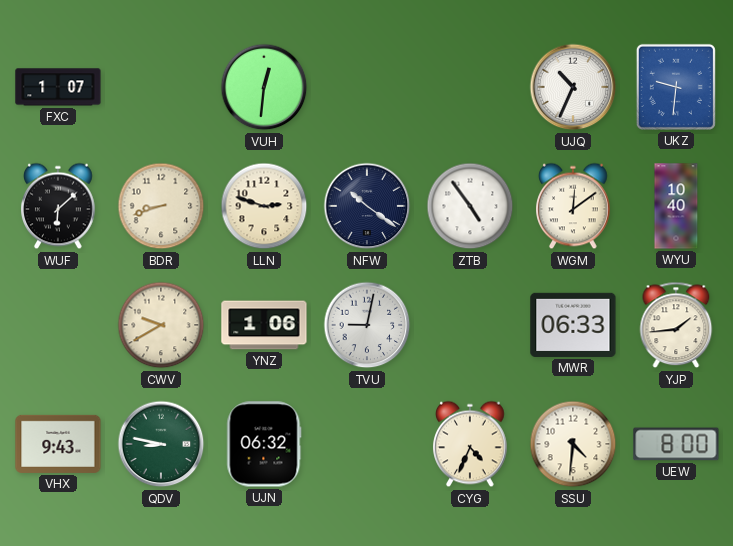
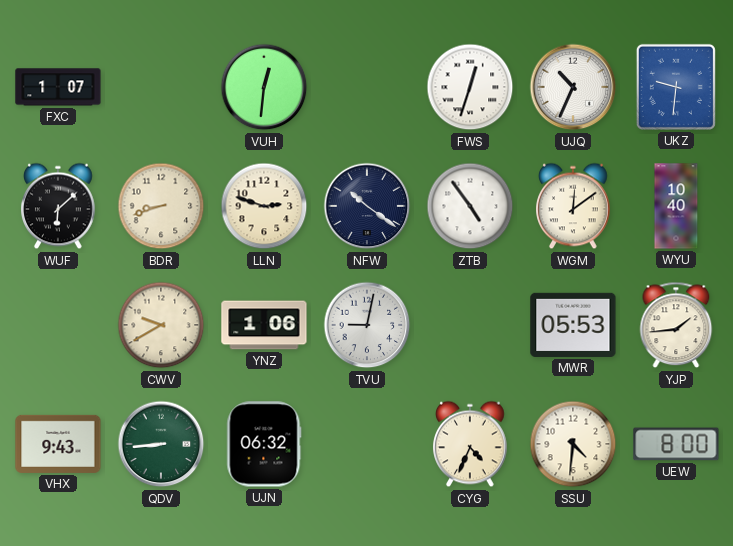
FWS: none -> 12:33 (470, 87)
MWR: 06:33 -> 05:53 (573, 325)
QDV: 8:47 -> 8:44 (161, 444)
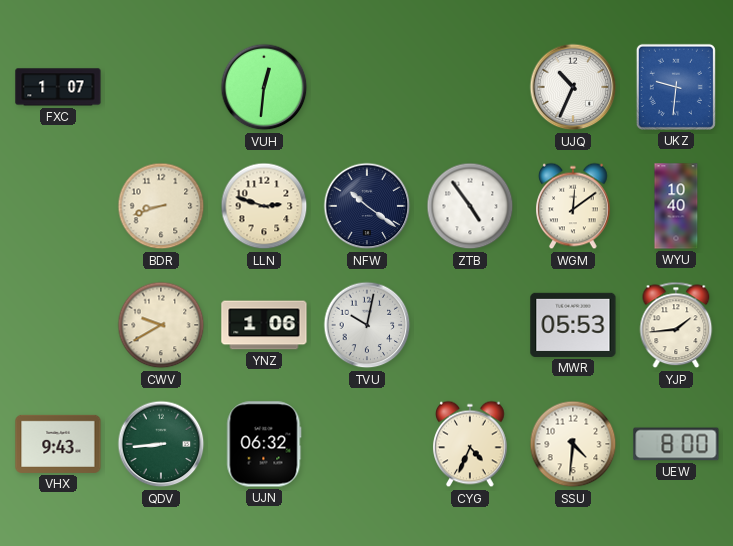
FWS: 12:33 -> none (470, 87)
WUF: 6:08 -> none (59, 206)
TVU: 9:02 -> 10:02 (367, 325)
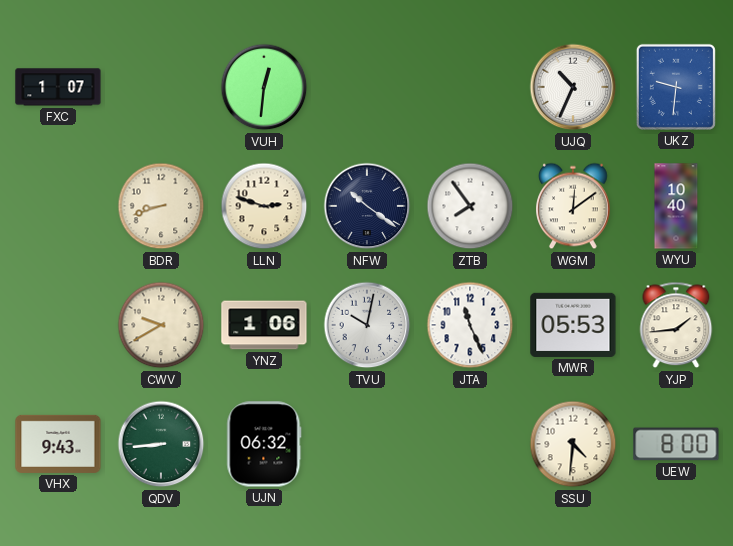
ZTB: 4:54 -> 7:54 (470, 206)
JTA: none -> 11:26 (470, 325)
CYG: 4:34 -> none (471, 444)
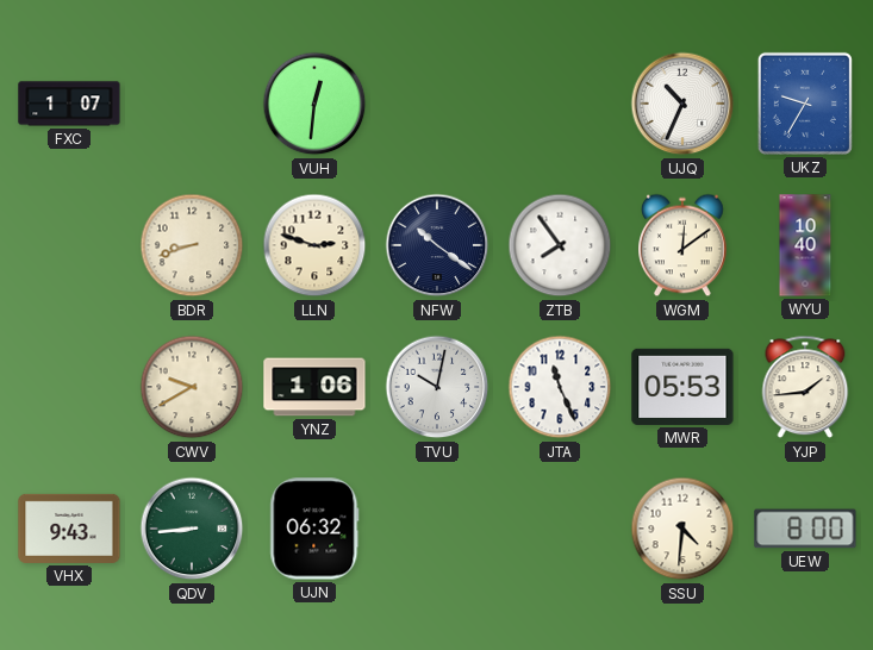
UKZ: 9:31 -> 9:35 (805, 104)
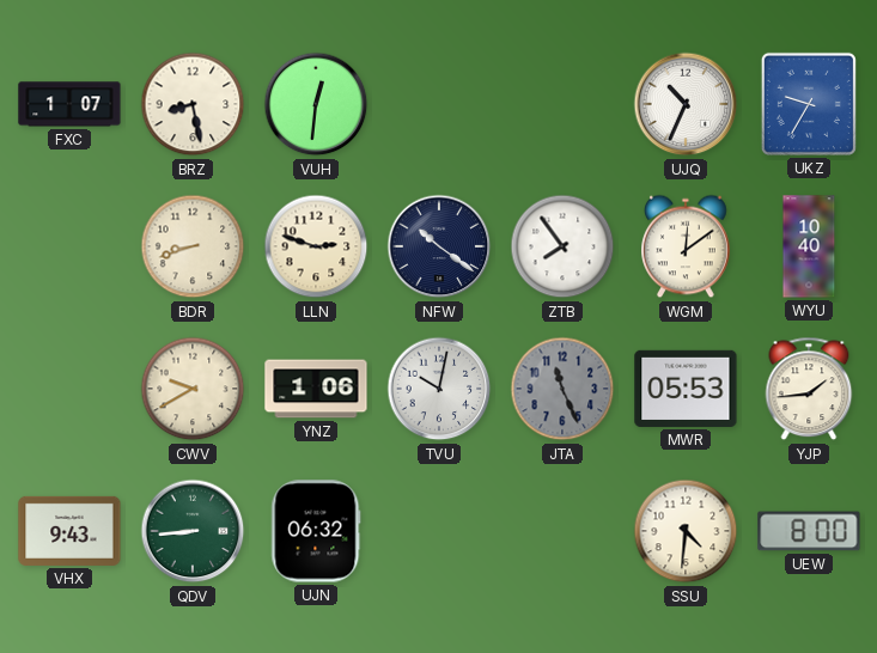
BRZ: none -> 8:28 (193, 104)
JTA dial: white -> grey (562, 389)
